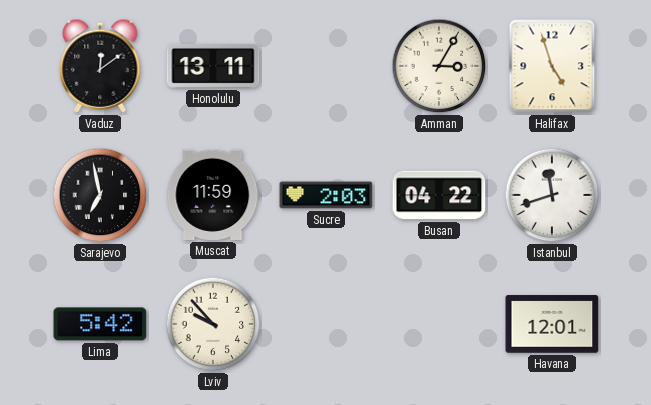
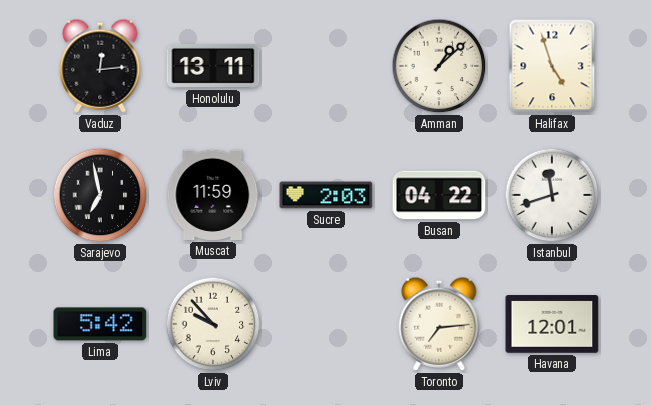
Vaduz: 12:09 -> 12:14 (100, 66)
Amman: 3:05 -> 1:08 (439, 66)
Toronto: none -> 7:14 (439, 324)
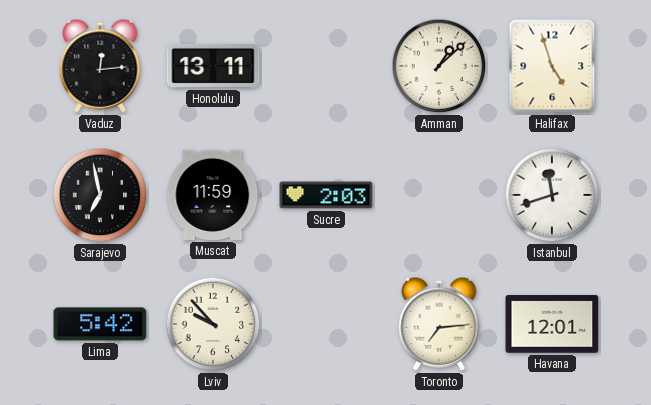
Busan: 04:22 -> none (439, 195)
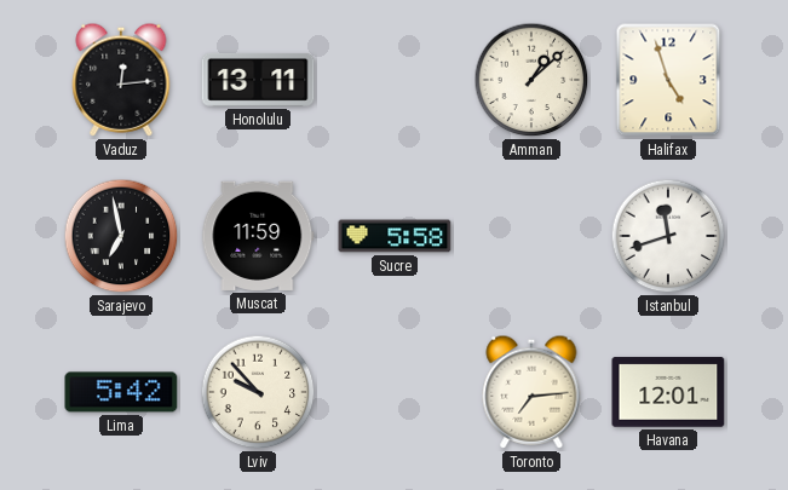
Sucre: 2:03 -> 5:58 (395, 236)
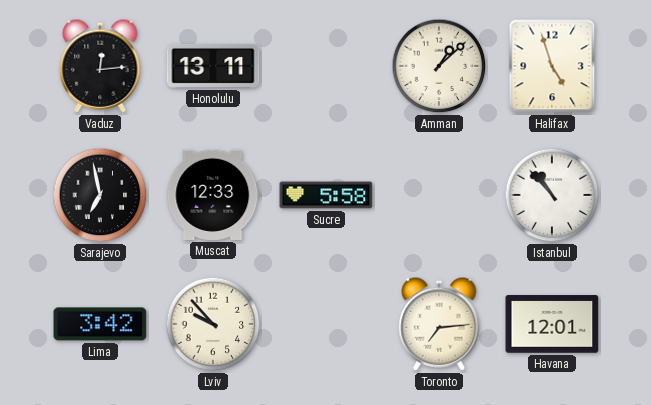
Muscat: 11:59 -> 12:33 (213, 195)
Istanbul: 11:42 -> 10:53 (552, 195)
Lima: 5:42 -> 3:42 (100, 324)
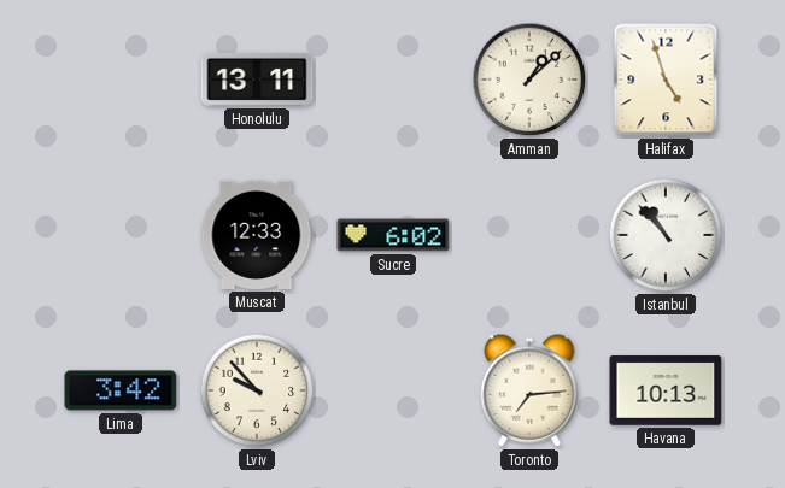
Vaduz: 12:14 -> none (100, 66)
Sarajevo: 6:58 -> none (100, 195)
Sucre: 5:58 -> 6:02 (393, 235)
Havana: 12:01 -> 10:13 (666, 390)
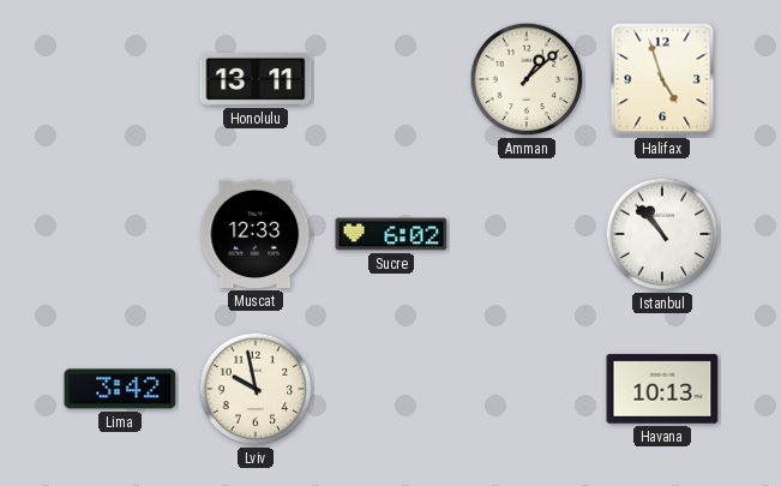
Lviv: 9:53 -> 9:58 (256, 389)
Toronto: 7:14 -> none (529, 390)
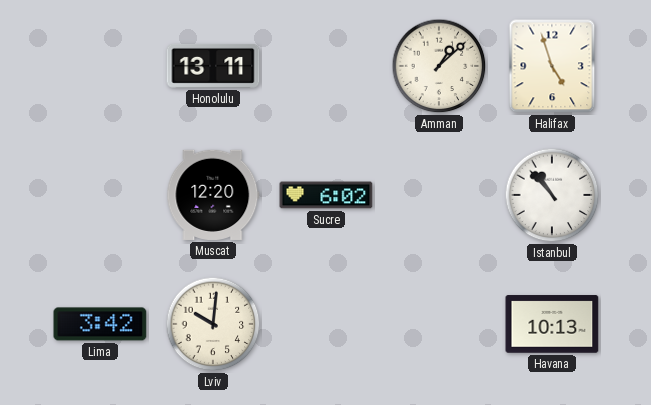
Muscat: 12:33 -> 12:20 (213, 195)
Lviv: 9:58 -> 10:01 (213, 324)
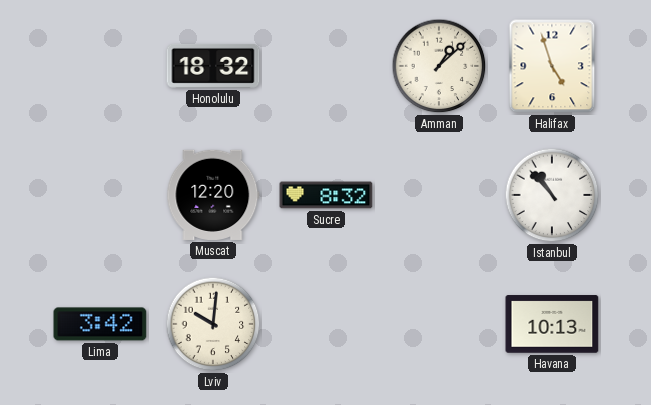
Honolulu: 13:11 -> 18:32 (213, 66)
Sucre: 6:02 -> 8:32 (326, 195)
